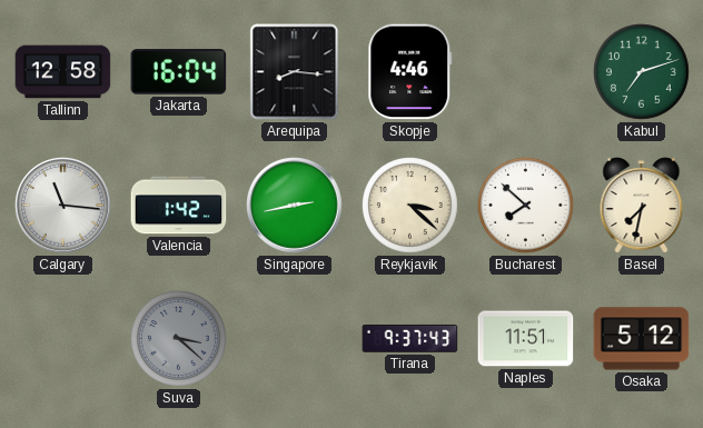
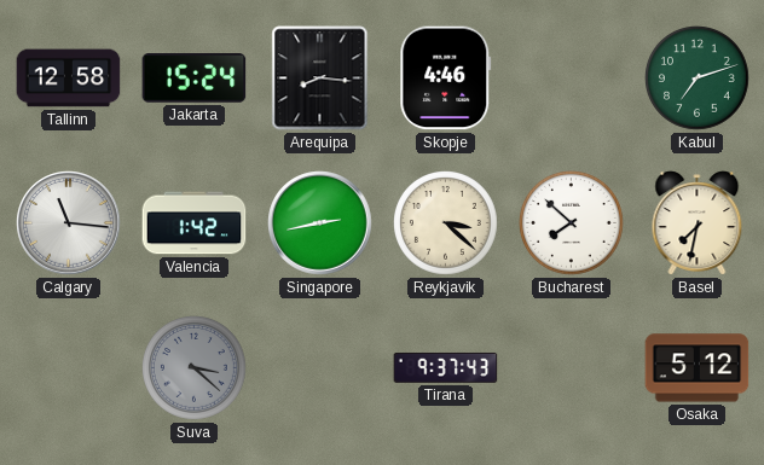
Jakarta: 16:04 -> 15:24 (195, 79)
Naples: 11:51 -> none (526, 339)
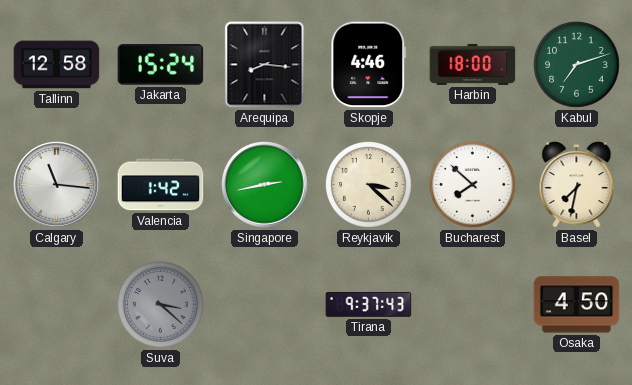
Harbin: none -> 18:00 (473, 64)
Osaka: 5:12 -> 4:50 (577, 305)
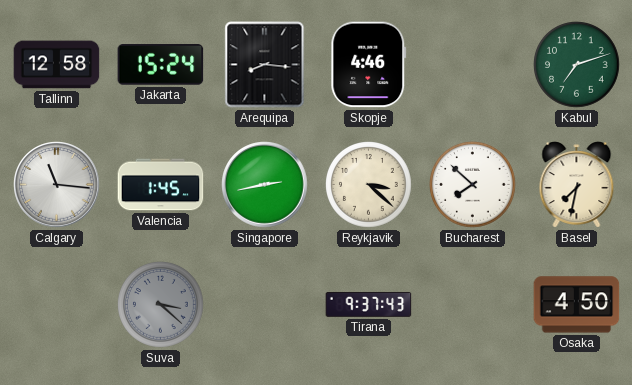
Harbin: 18:00 -> none (473, 64)
Valencia: 1:42 -> 1:45 (161, 185)
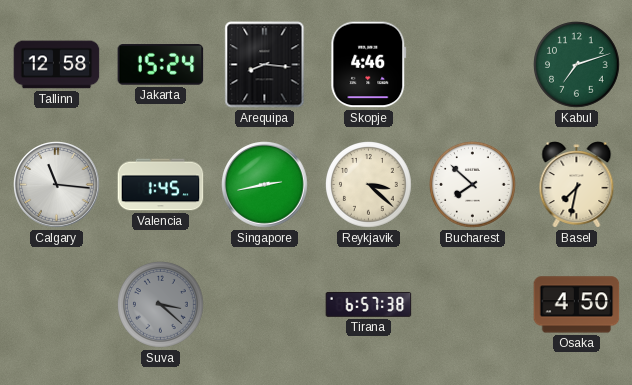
Tirana: 9:37 -> 6:57 (369, 304)
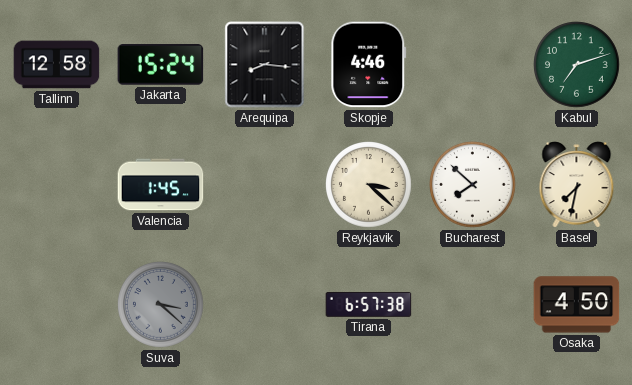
Calgary: 11:16 -> none (57, 185)
Singapore: 2:43 -> none (265, 185)
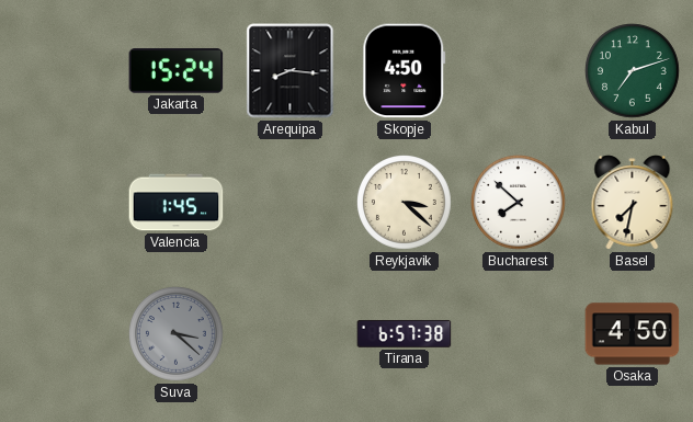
Tallinn: 12:58 -> none (57, 65)
Skopje: 4:46 -> 4:50 (405, 71)
